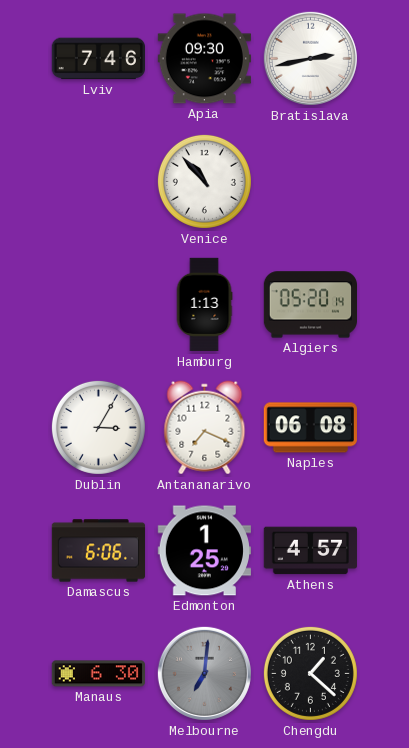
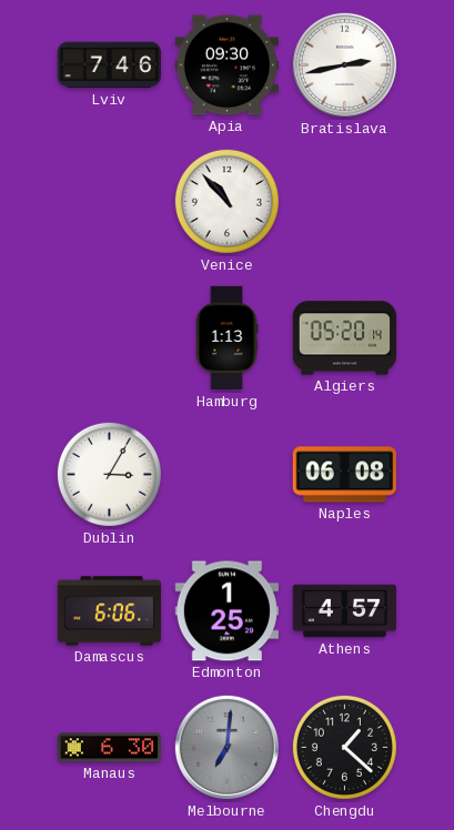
Antananarivo: 7:19 -> none (205, 428)
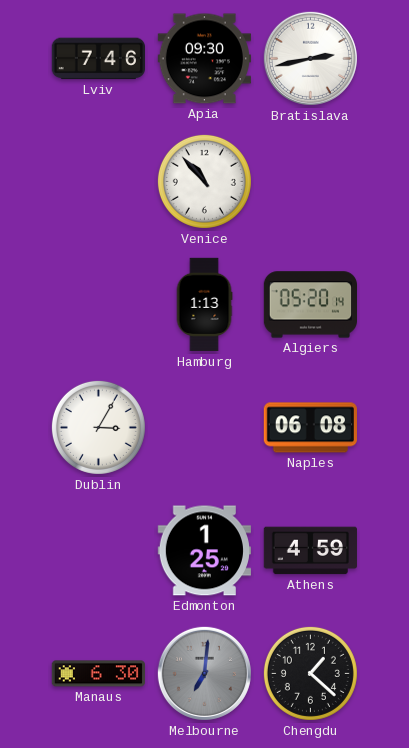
Damascus: 6:06 -> none (110, 611)
Athens: 4:57 -> 4:59 (310, 551)
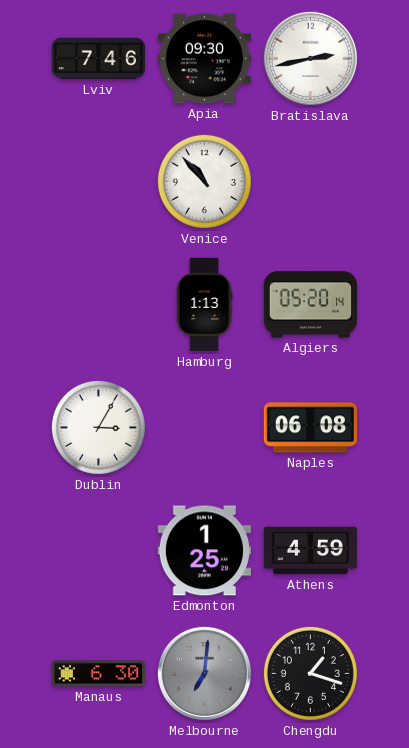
Chengdu: 1:22 -> 1:18 (310, 673)
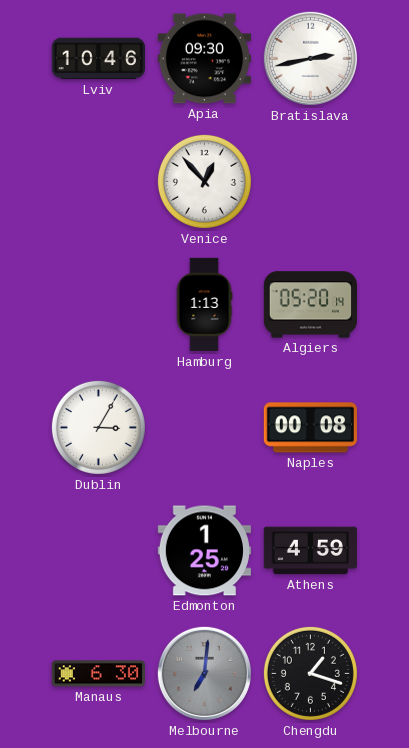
Lviv: 7:46 -> 10:46 (98, 59)
Venice: 10:53 -> 12:53 (204, 181)
Naples: 06:08 -> 00:08 (310, 428)
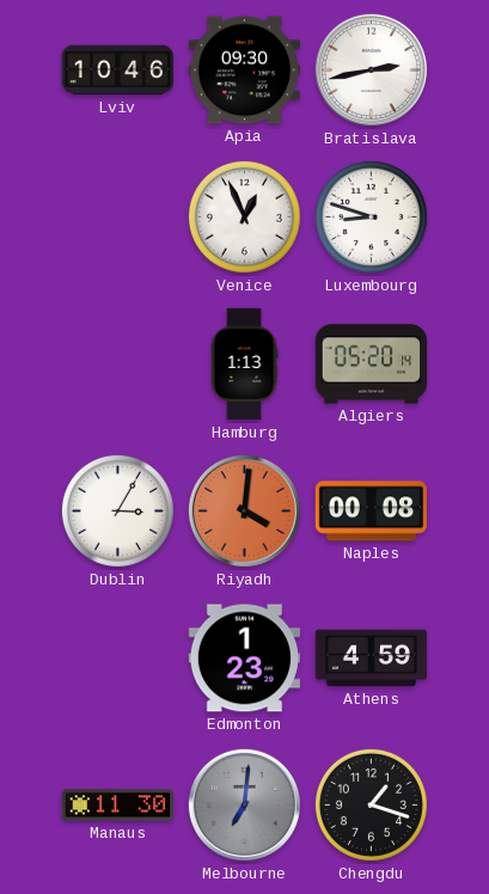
Venice: 12:53 -> 12:56 (244, 216)
Luxembourg: none -> 8:48 (371, 216)
Riyadh: none -> 4:01 (244, 510)
Edmonton: 1:25 -> 1:23 (244, 659)
Manaus: 6:30 -> 11:30 (117, 806)
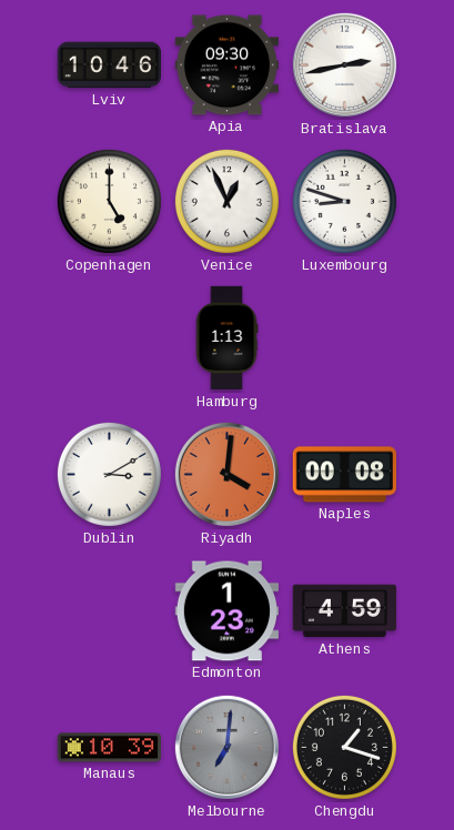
Copenhagen: none -> 5:00 (109, 201)
Algiers: 05:20 -> none (371, 365)
Dublin: 3:05 -> 3:10 (109, 474)
Manaus: 11:30 -> 10:39 (109, 748)
